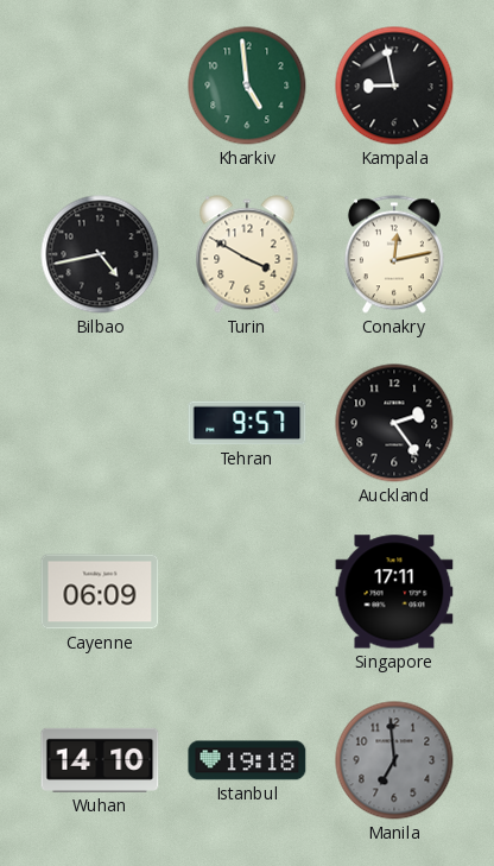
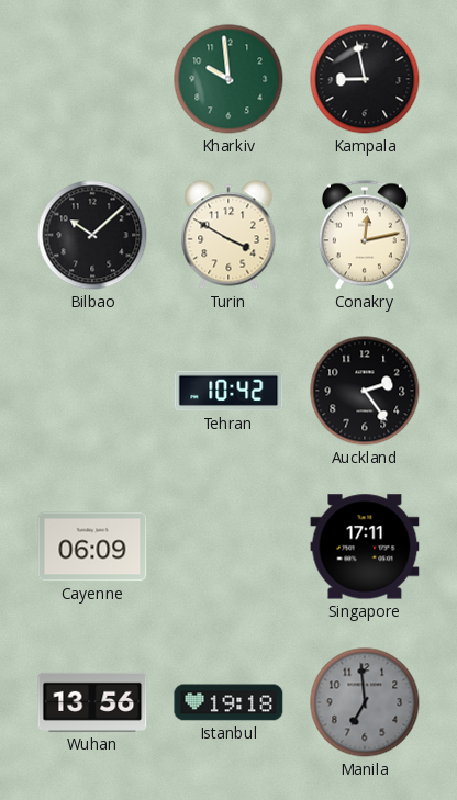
Kharkiv: 4:59 -> 9:59 (228, 79)
Bilbao: 4:43 -> 10:08 (92, 235)
Tehran: 9:57 -> 10:42 (228, 391)
Wuhan: 14:10 -> 13:56 (92, 702)
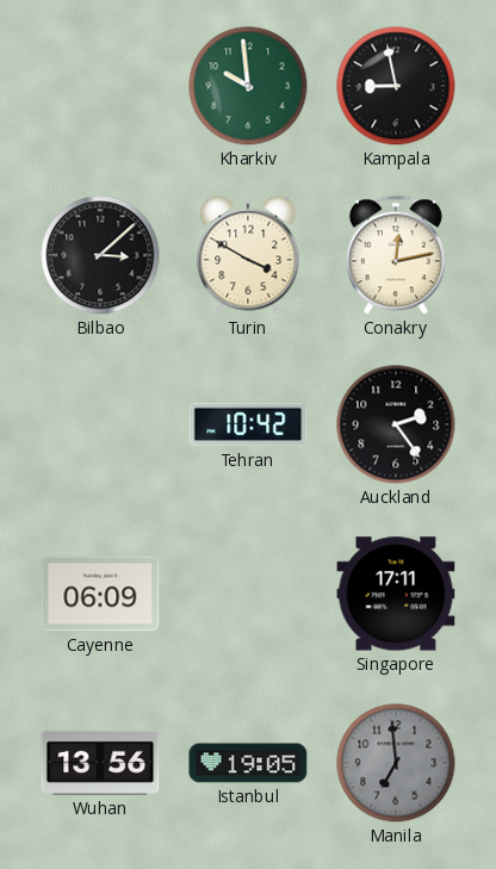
Bilbao: 10:08 -> 3:08 (100, 255)
Istanbul: 19:18 -> 19:05 (248, 763)
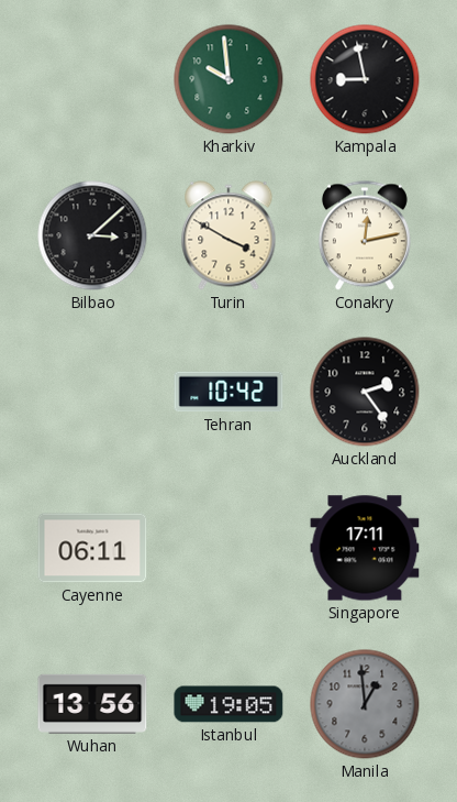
Cayenne: 06:09 -> 06:11 (92, 548)
Manila: 6:59 -> 12:59 (365, 704)
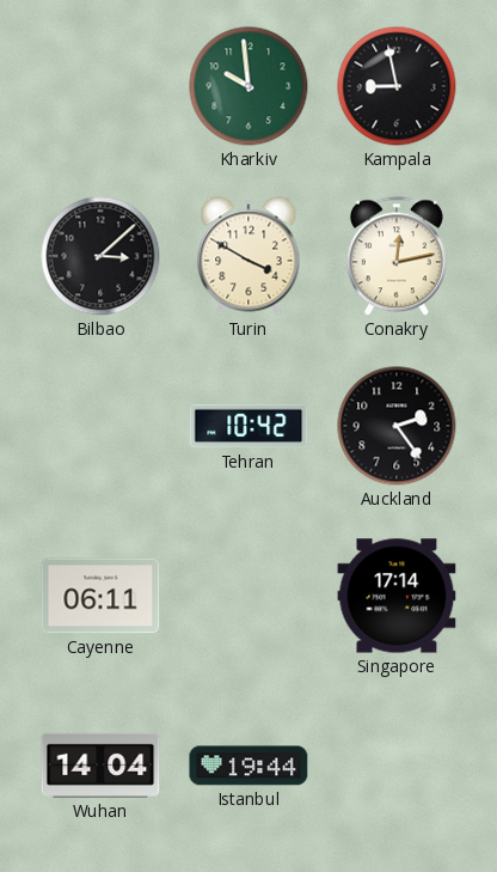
Singapore: 17:11 -> 17:14 (397, 596)
Wuhan: 13:56 -> 14:04 (100, 766)
Istanbul: 19:05 -> 19:44 (249, 766)
Manila: 12:59 -> none (365, 704)
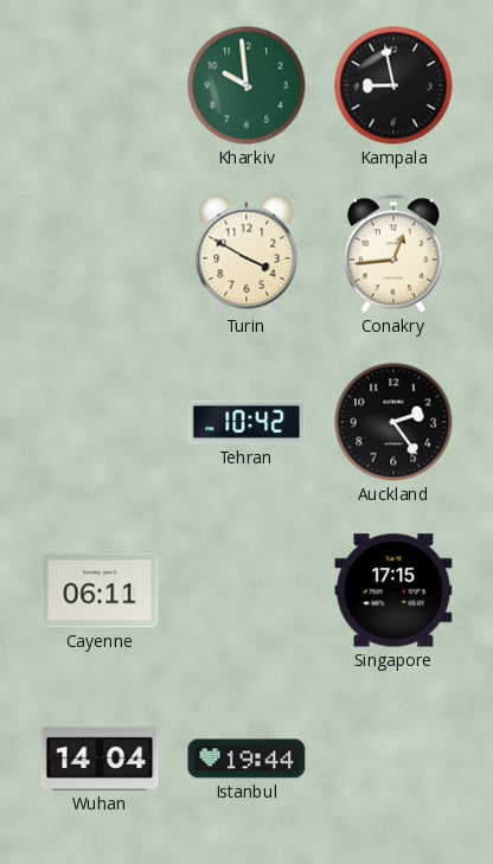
Bilbao: 3:08 -> none (100, 256)
Conakry: 12:13 -> 12:44 (393, 254)
Singapore: 17:14 -> 17:15 (393, 590)
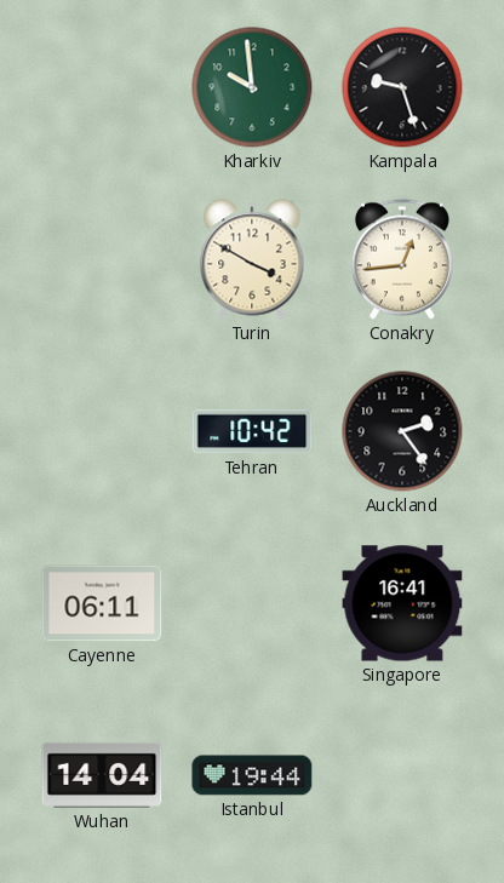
Kampala: 8:58 -> 9:27 (402, 87)
Singapore: 17:15 -> 16:41 (402, 603)
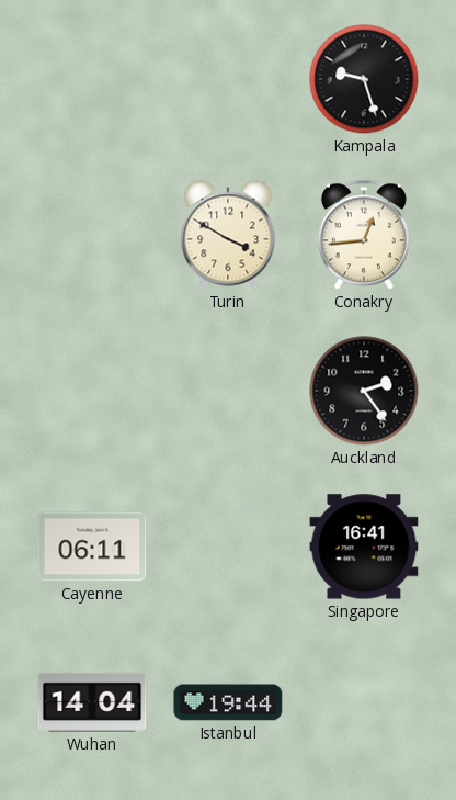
Kharkiv: 9:59 -> none (252, 87)
Tehran: 10:42 -> none (252, 431)
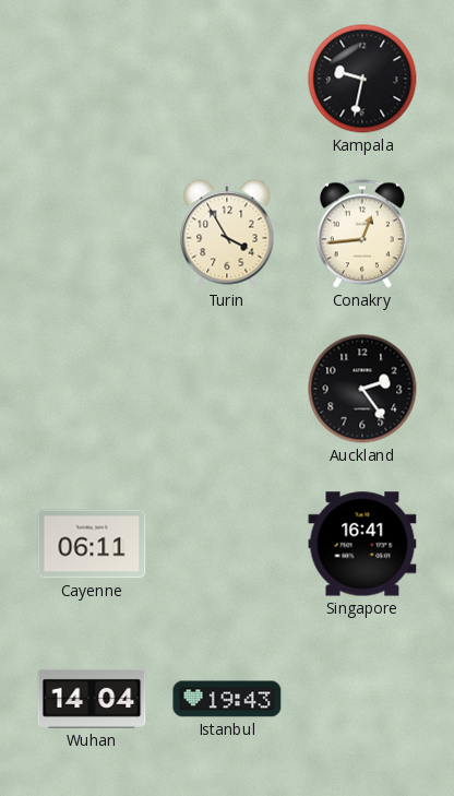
Kampala: 9:27 -> 9:32 (362, 79)
Turin: 3:50 -> 3:55 (227, 234)
Istanbul: 19:44 -> 19:43 (227, 699)
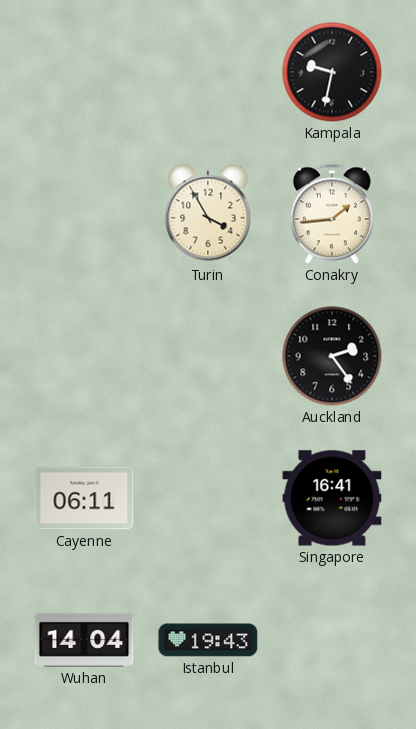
Conakry: 12:44 -> 1:44 (332, 214)
